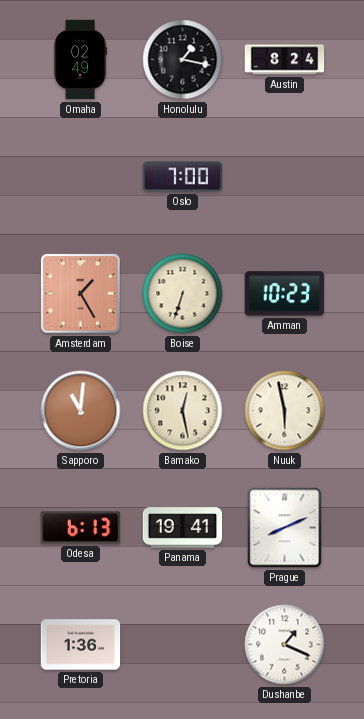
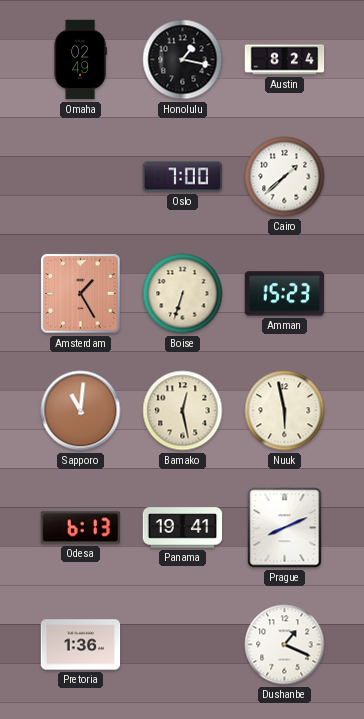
Cairo: none -> 1:38 (285, 177)
Amman: 10:23 -> 15:23 (285, 294)
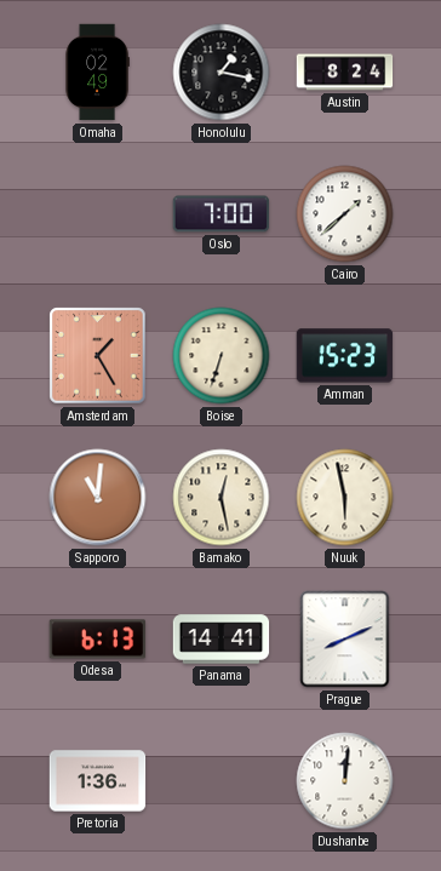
Panama: 19:41 -> 14:41 (222, 640)
Dushanbe: 1:19 -> 12:01 (345, 781)
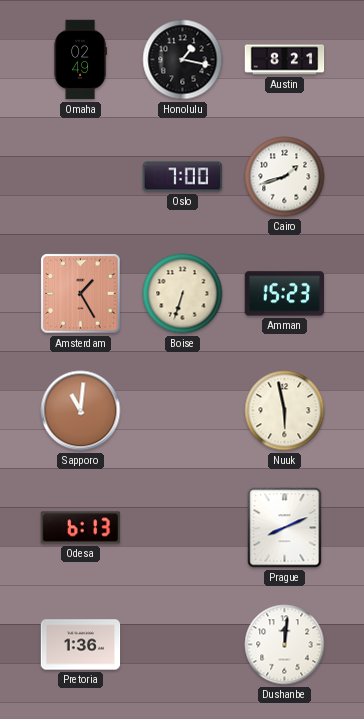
Austin: 8:24 -> 8:21 (285, 60)
Cairo: 1:38 -> 1:42 (285, 177)
Bamako: 12:28 -> none (222, 498)
Panama: 14:41 -> none (222, 640)
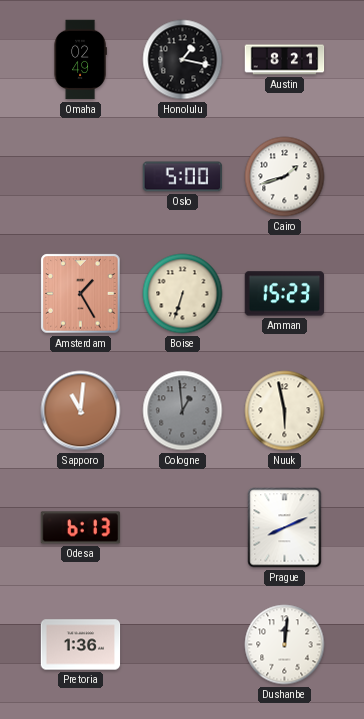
Oslo: 7:00 -> 5:00 (183, 177)
Cologne: none -> 12:59 (183, 411)
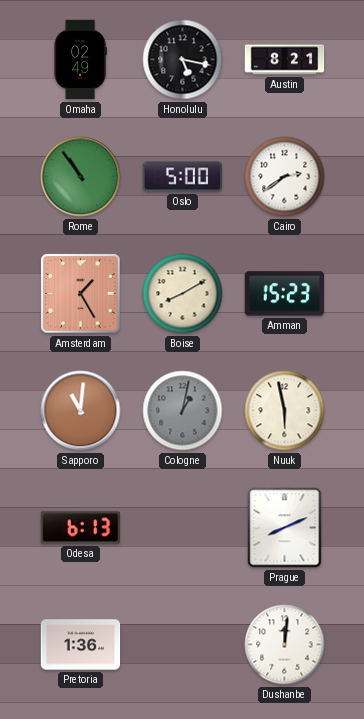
Honolulu: 1:17 -> 5:17 (183, 60)
Rome: none -> 10:54 (81, 177)
Cairo: 1:42 -> 2:39 (285, 177)
Boise: 6:33 -> 8:10 (183, 294)
Cologne: 12:59 -> 1:02 (183, 411)
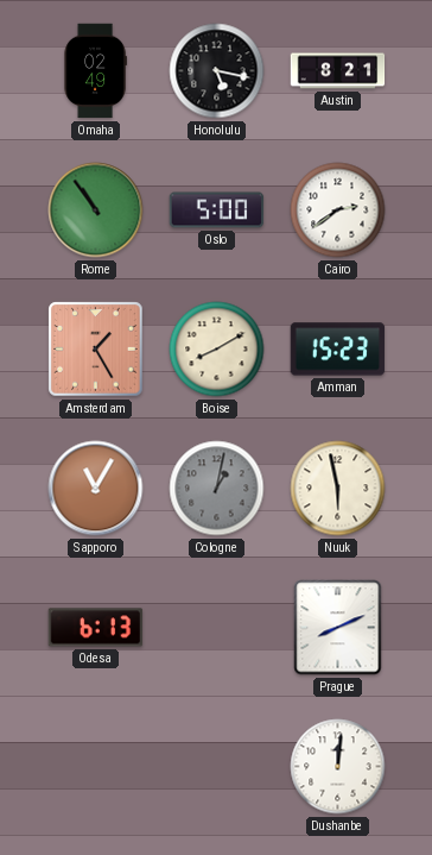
Sapporo: 11:01 -> 11:05 (96, 489)
Pretoria: 1:36 -> none (81, 645)
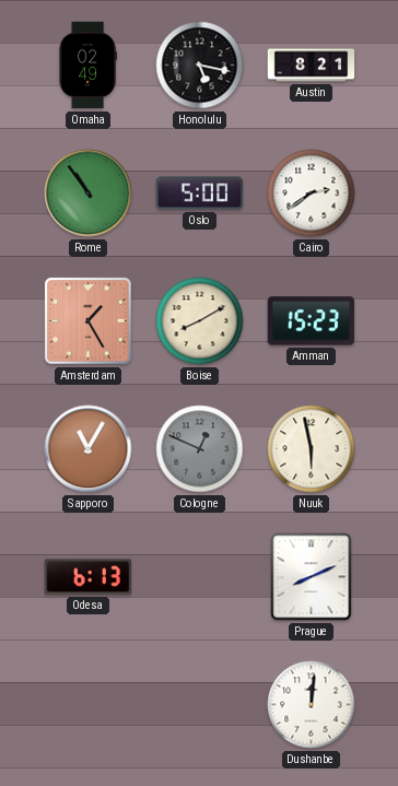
Cologne: 1:02 -> 12:49 (200, 449)
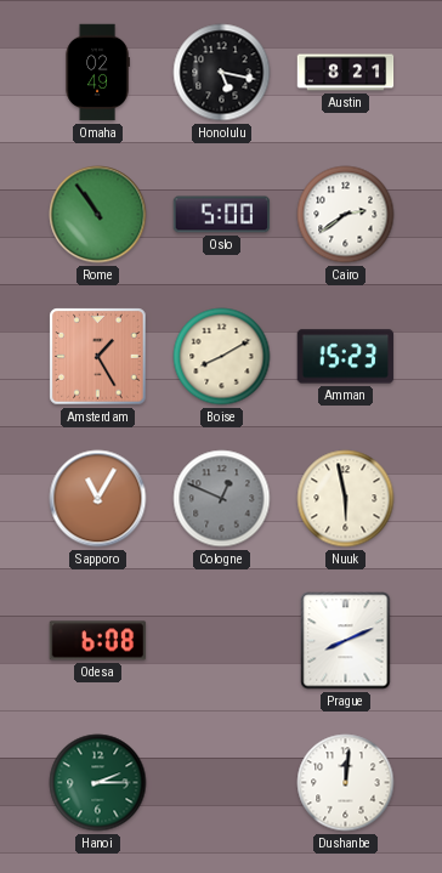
Odesa: 6:13 -> 6:08 (98, 641)
Hanoi: none -> 2:15 (98, 783)
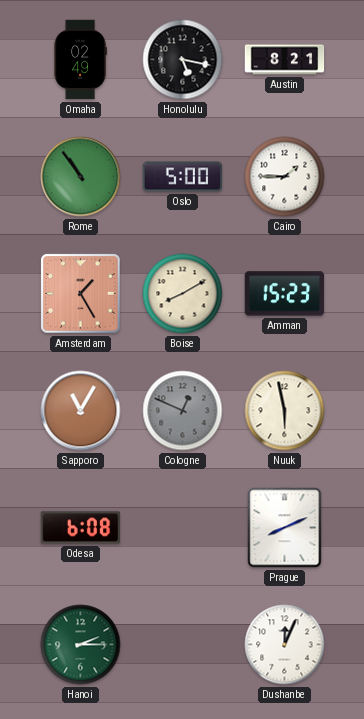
Cairo: 2:39 -> 1:45 (285, 177)
Dushanbe: 12:01 -> 12:04 (285, 645)
